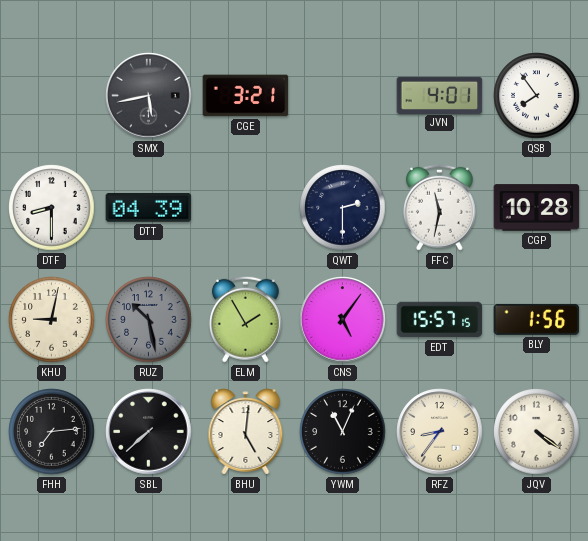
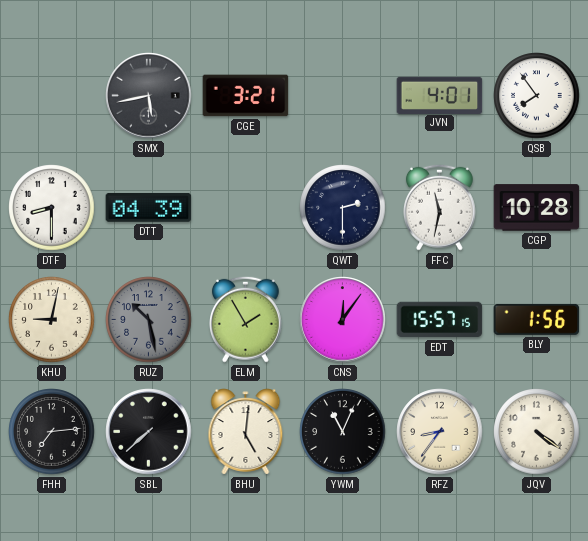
CNS: 5:06 -> 12:06 (343, 320)
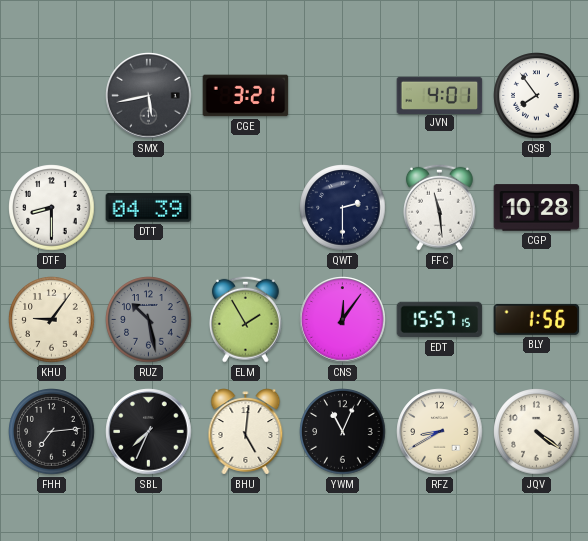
FFC: 11:32 -> 11:29 (439, 207)
KHU: 9:02 -> 9:06 (52, 320)
SBL: 7:38 -> 7:34 (149, 432)
RFZ: 8:36 -> 8:40 (440, 432)
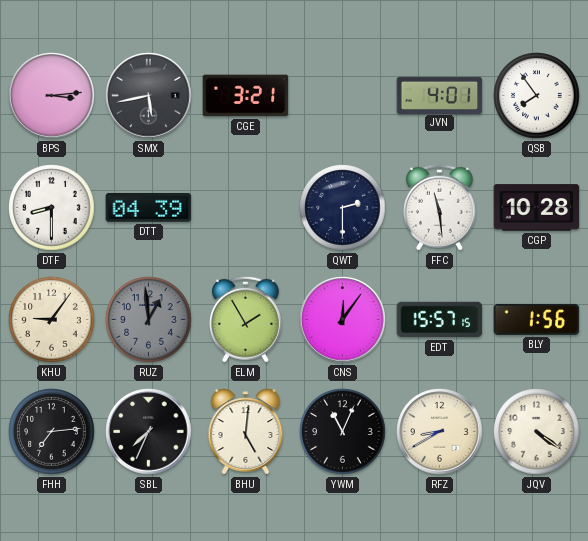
BPS: none -> 3:14 (52, 96)
RUZ: 10:28 -> 12:59 (149, 320)
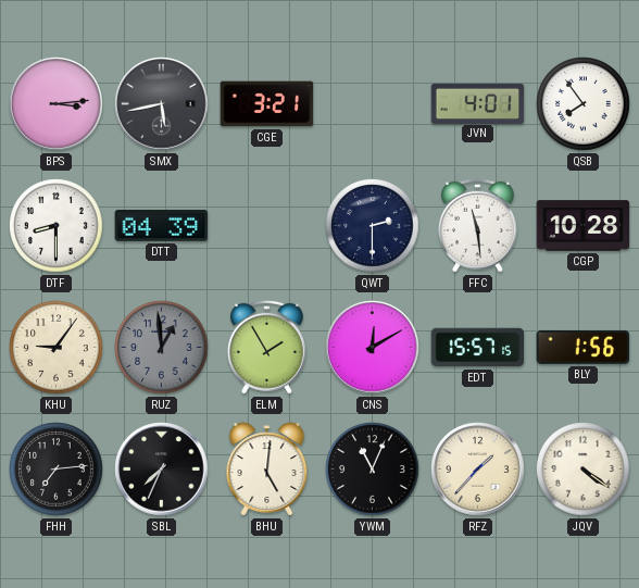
CNS: 12:06 -> 12:10 (373, 348)
RFZ: 8:40 -> 1:37 (478, 470)
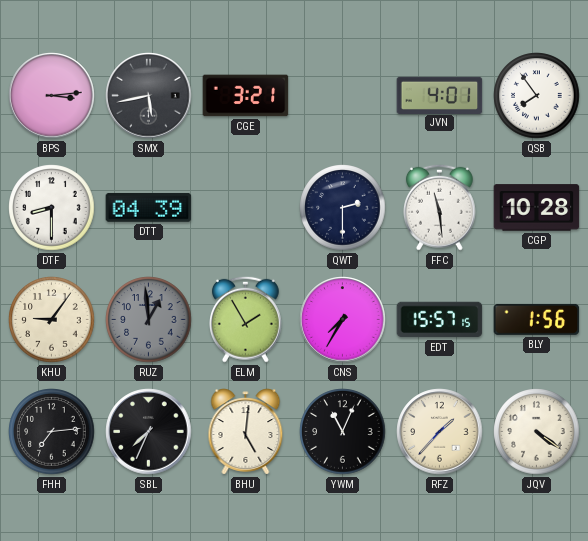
CNS: 12:10 -> 7:35 (343, 320)
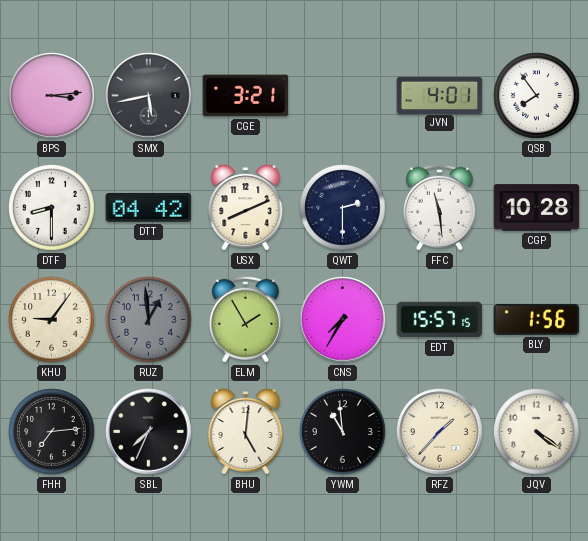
DTT: 04:39 -> 04:42 (149, 207)
USX: none -> 8:11 (246, 208)
YWM: 11:04 -> 10:59 (343, 432)
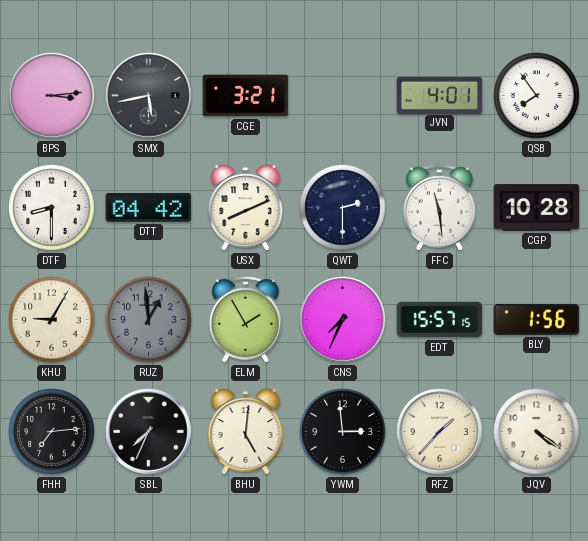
KHU: 9:06 -> 9:05 (52, 320)
CNS: 7:35 -> 7:34 (343, 320)
YWM: 10:59 -> 2:59 (343, 432)
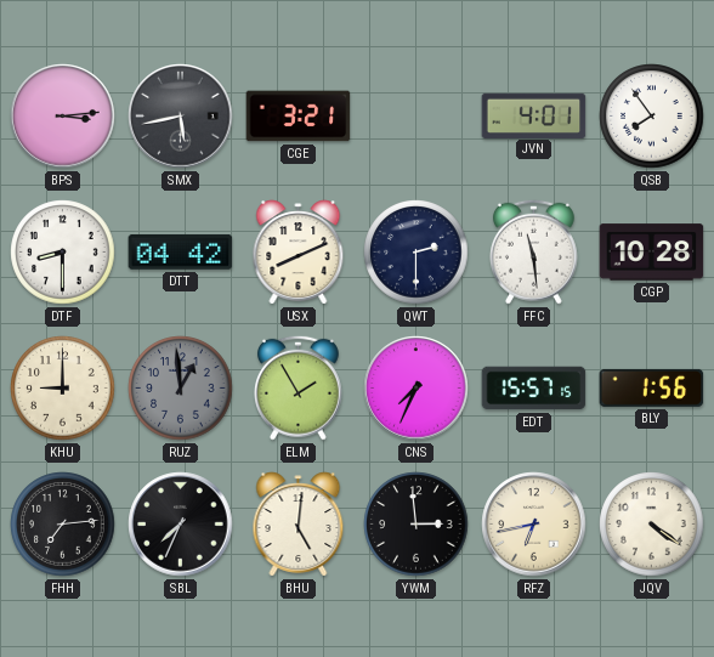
KHU: 9:05 -> 9:00 (63, 389)
RFZ: 1:37 -> 6:43 (534, 525)
